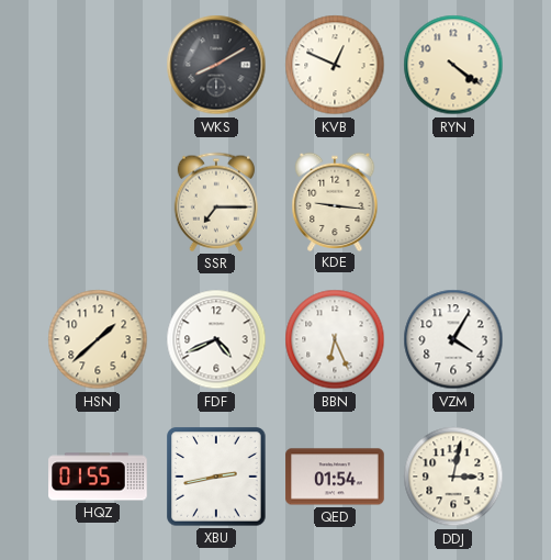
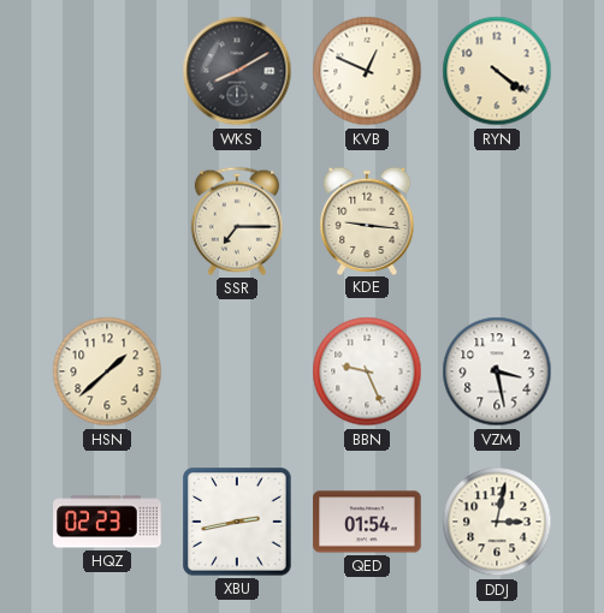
FDF: 4:41 -> none (216, 339)
BBN: 6:26 -> 9:26 (367, 371)
VZM: 4:05 -> 3:28 (497, 371)
HQZ: 01:55 -> 02:23 (107, 522)
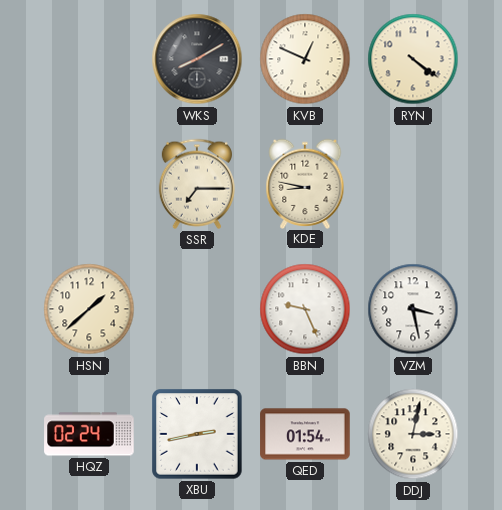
KDE: 9:16 -> 8:47 (305, 183)
HQZ: 02:23 -> 02:24 (89, 434)
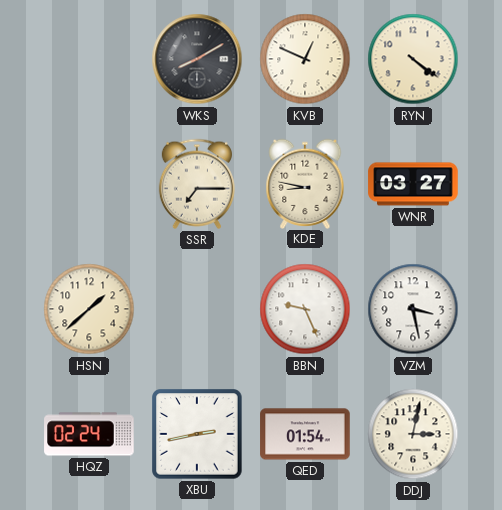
WNR: none -> 03:27 (413, 184)
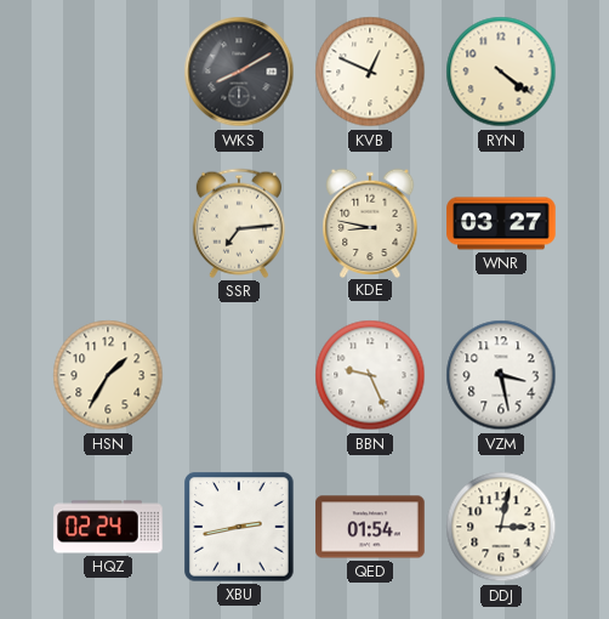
SSR: 7:15 -> 7:14 (239, 223)
HSN: 1:38 -> 1:35 (108, 375)
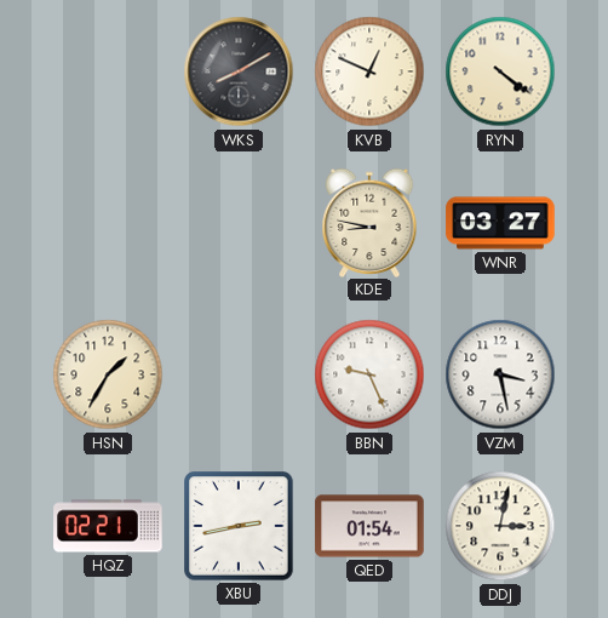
SSR: 7:14 -> none (239, 223)
HQZ: 02:24 -> 02:21 (108, 526)
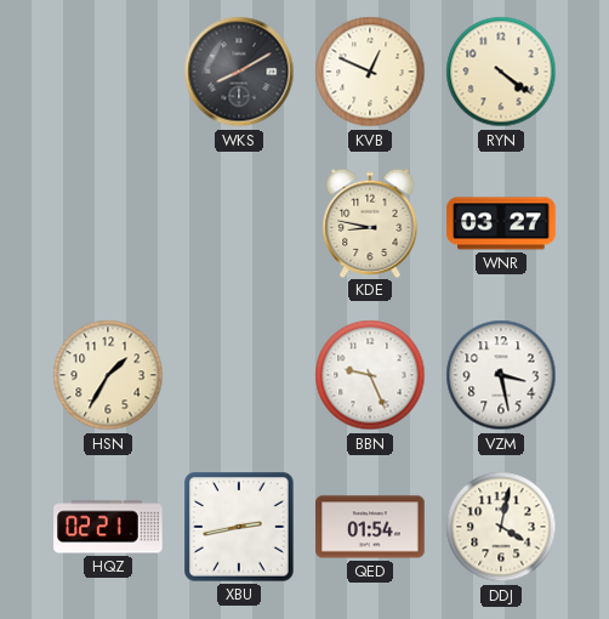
DDJ: 3:02 -> 4:02 (501, 527)
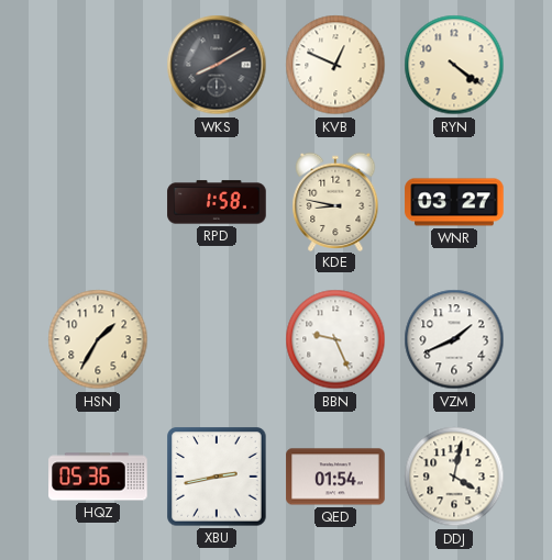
RPD: none -> 1:58 (217, 202)
VZM: 3:28 -> 1:41 (454, 339)
HQZ: 02:21 -> 05:36 (98, 477)
